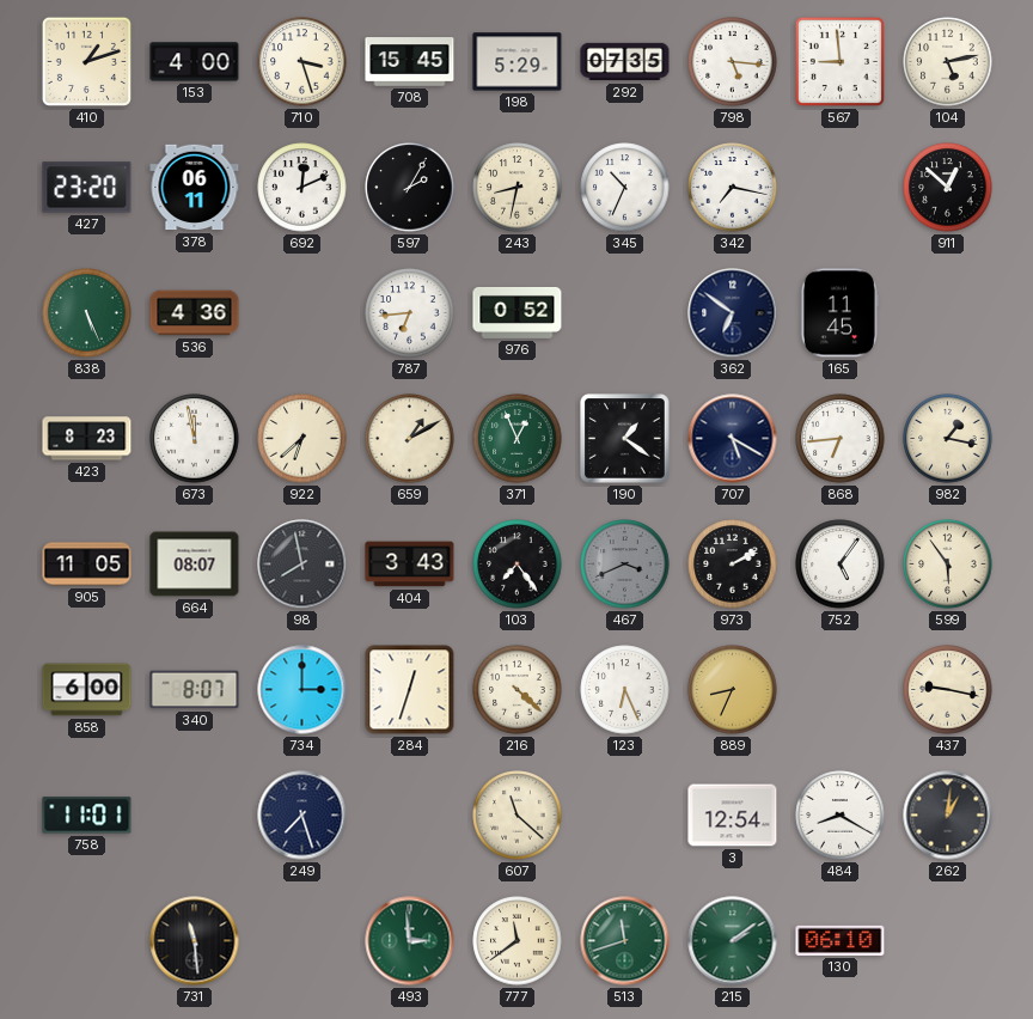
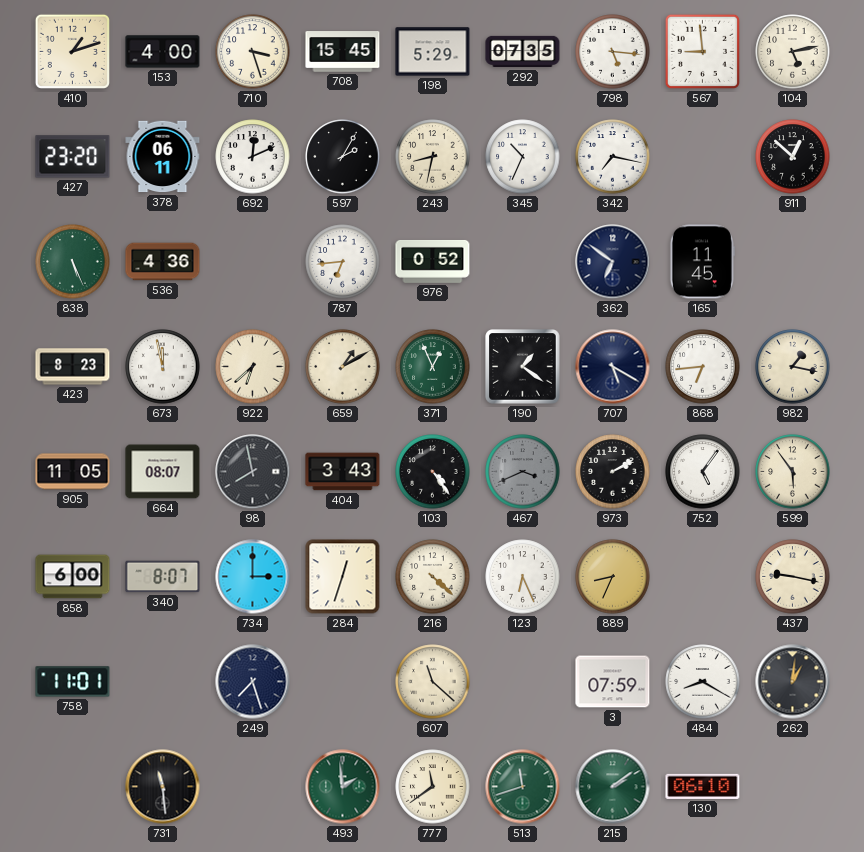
103: 7:24 -> 4:24 (433, 472)
3: 12:54 -> 07:59 (613, 682)
493: 2:59 -> 1:59 (343, 787)
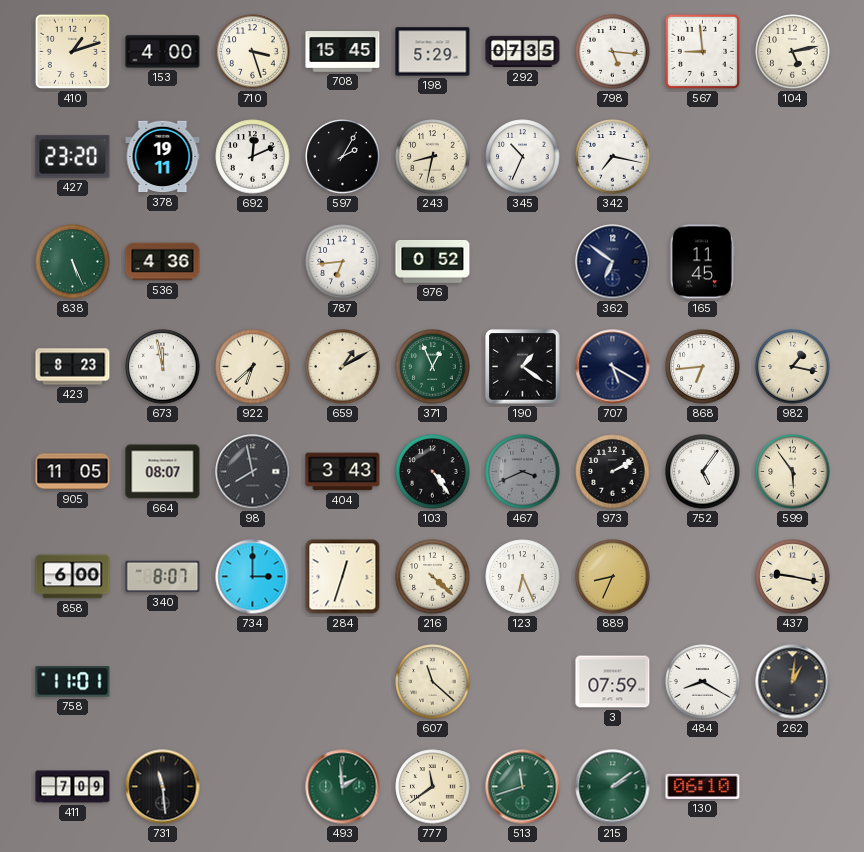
378: 06:11 -> 19:11 (163, 157)
911: 12:52 -> none (793, 157)
249: 7:27 -> none (253, 682)
411: none -> 7:09 (73, 787)
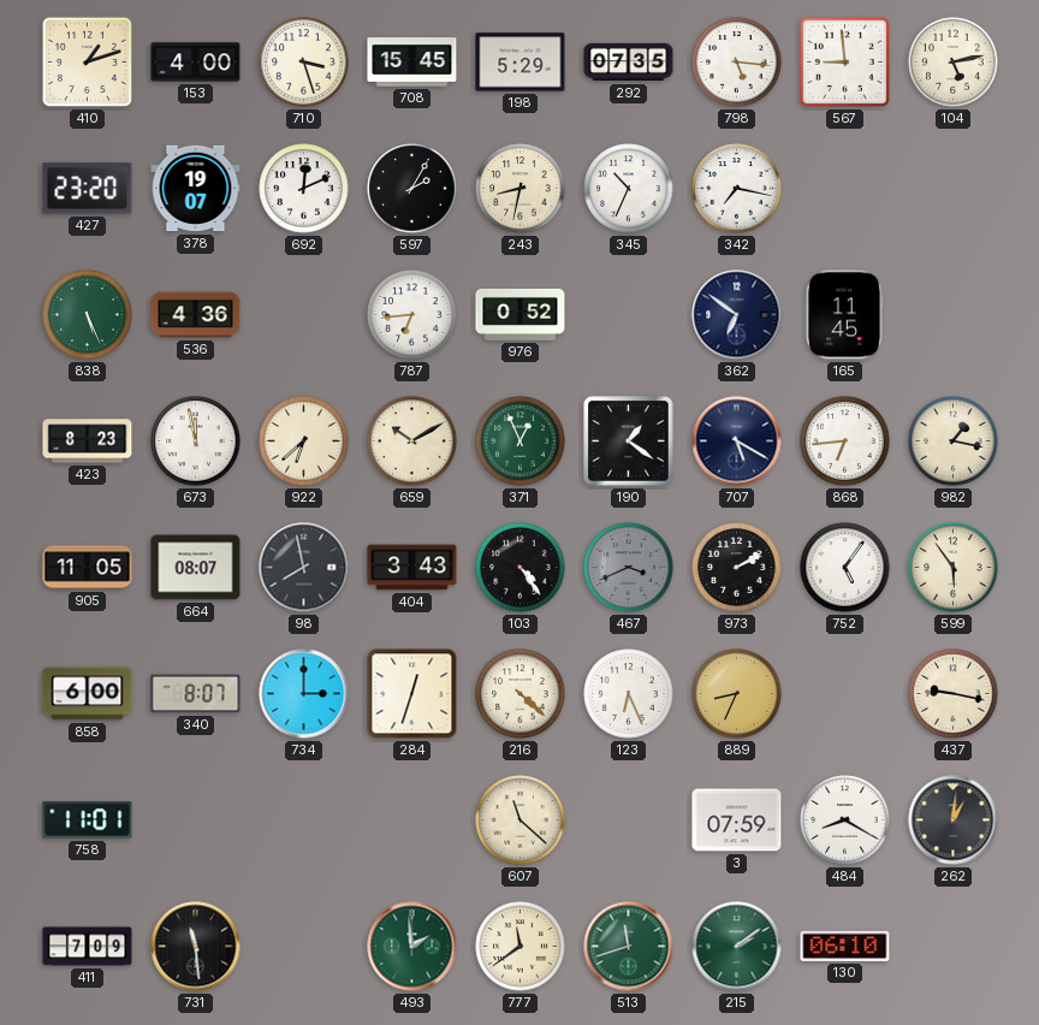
378: 19:11 -> 19:07 (196, 189)
659: 1:10 -> 10:10 (412, 442)
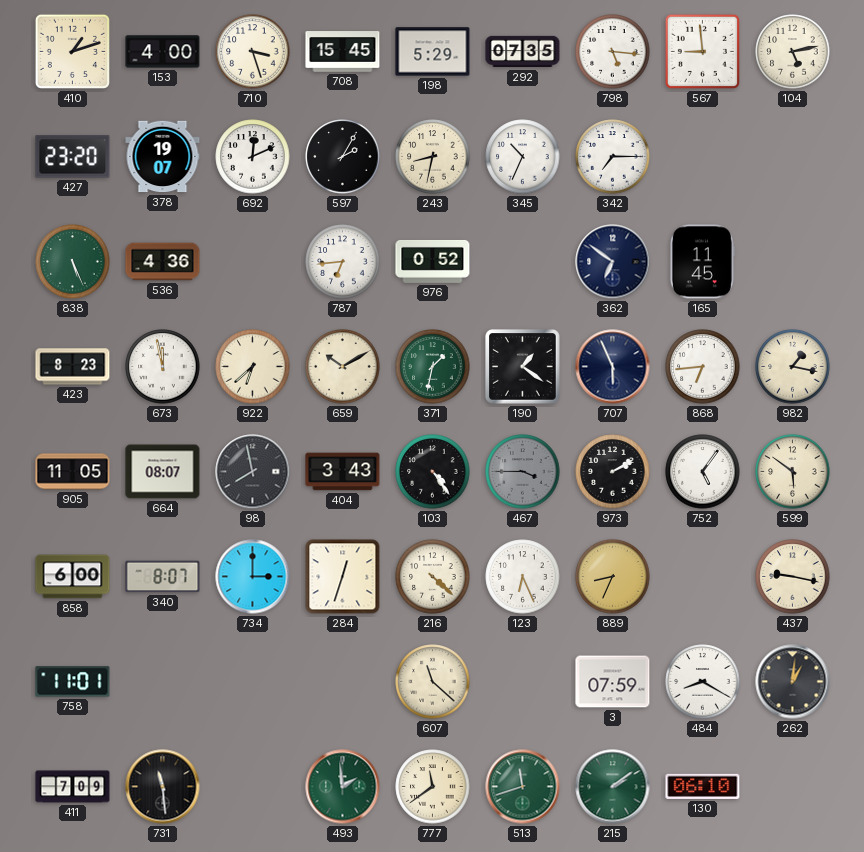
342: 7:17 -> 7:15 (613, 157)
371: 12:56 -> 1:32 (433, 367)
707: 5:20 -> 5:56 (613, 367)
467: 3:41 -> 3:45 (523, 472)
599: 5:54 -> 5:51 (793, 472)
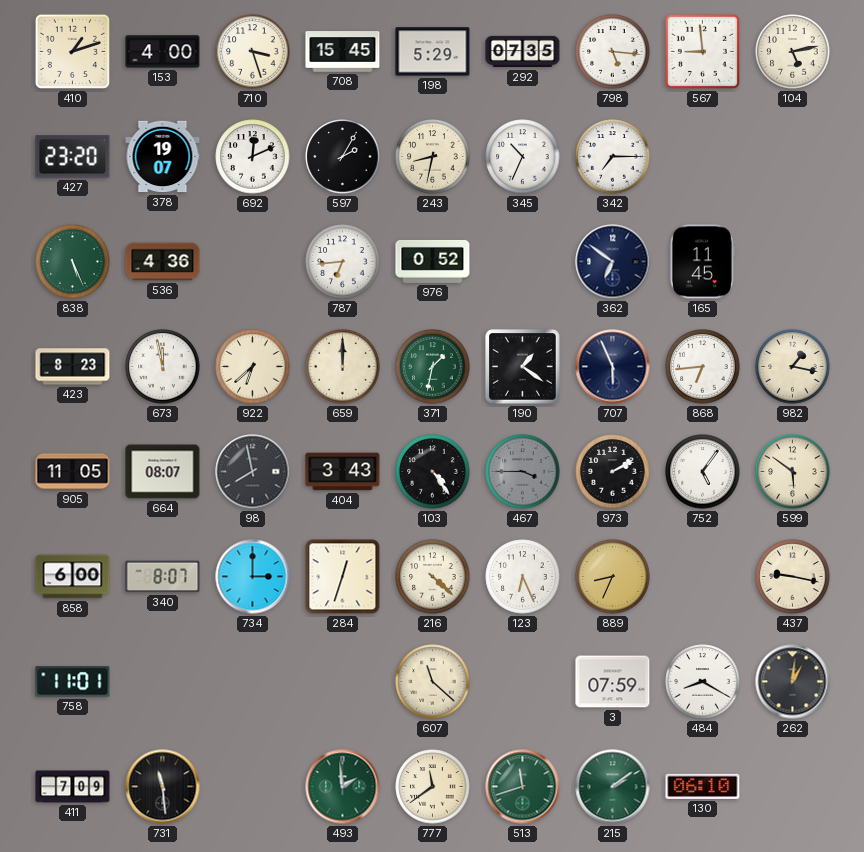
659: 10:10 -> 12:00 (343, 367)
